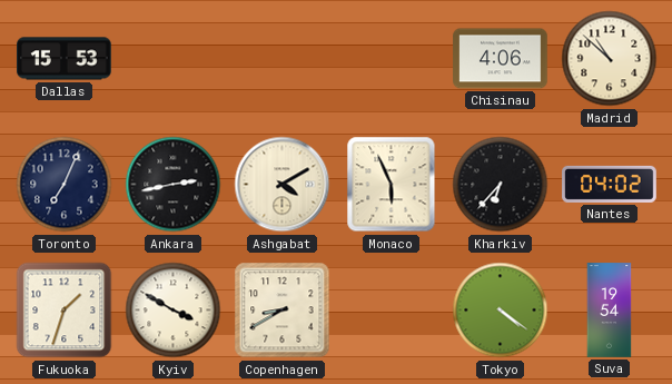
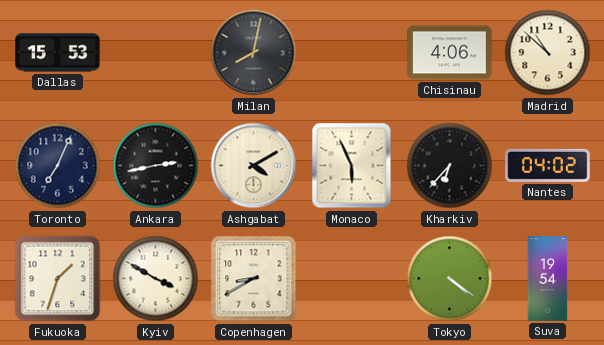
Milan: none -> 8:02 (254, 53)
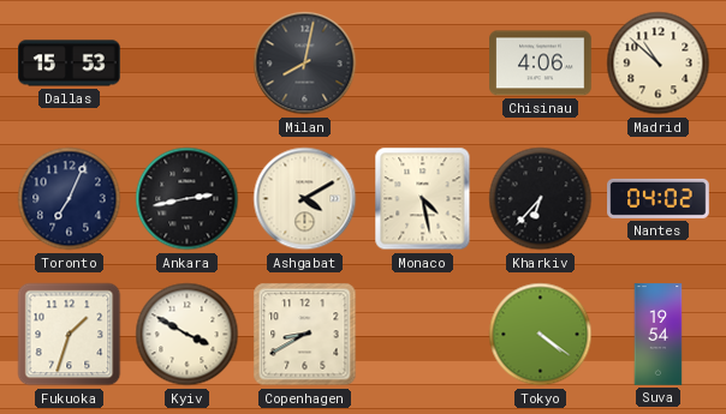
Monaco: 5:56 -> 4:28 (423, 199)
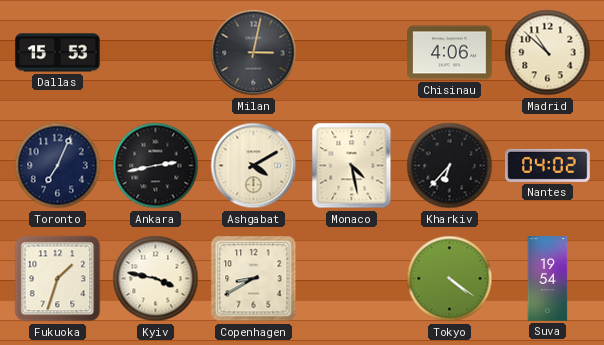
Milan: 8:02 -> 3:02 (254, 53)
Kyiv: 3:50 -> 3:47 (156, 279)
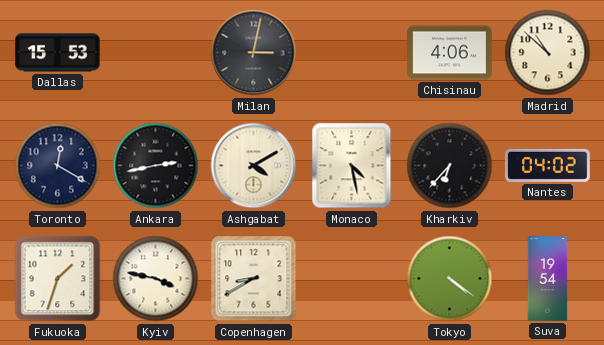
Toronto: 7:04 -> 12:20 (58, 166)
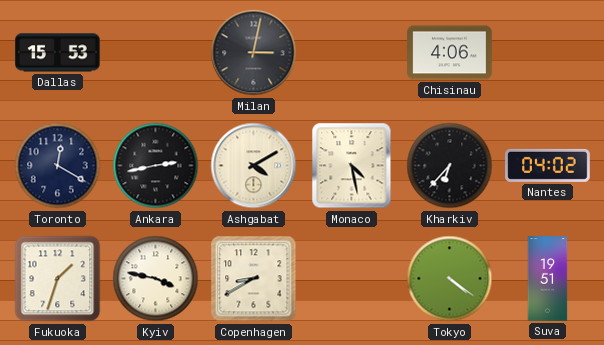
Madrid: 10:52 -> none (548, 53)
Suva: 19:54 -> 19:51 (548, 279)
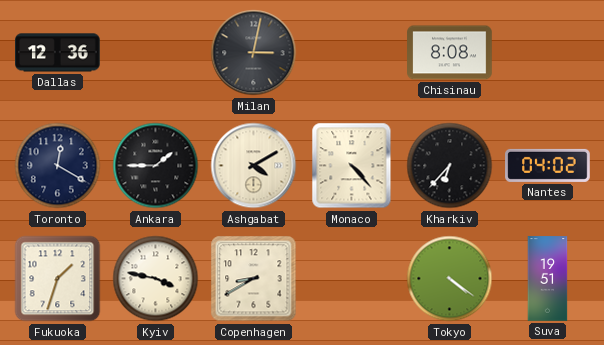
Dallas: 15:53 -> 12:36 (58, 53)
Chisinau: 4:06 -> 8:08 (450, 53)
Ankara: 2:43 -> 1:45 (156, 166)
Monaco: 4:28 -> 4:23 (352, 166)
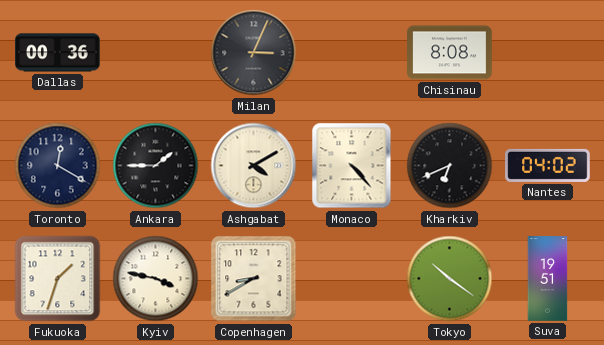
Dallas: 12:36 -> 00:36 (58, 53)
Milan: 3:02 -> 3:04 (254, 53)
Kharkiv: 6:37 -> 6:41 (450, 166)
Tokyo: 4:21 -> 10:21 (450, 279)
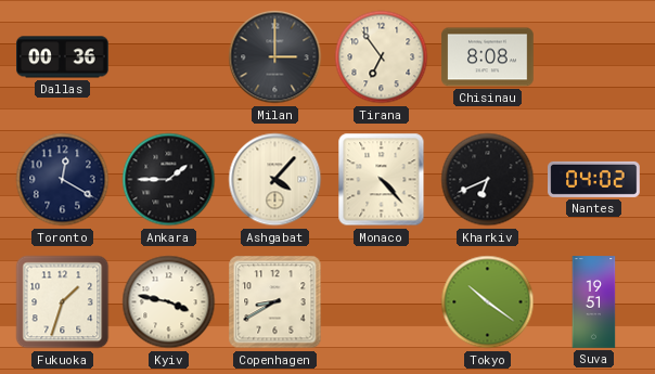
Milan: 3:04 -> 3:00 (275, 57)
Tirana: none -> 6:54 (382, 57)
Ashgabat: 4:10 -> 4:07 (275, 180)
